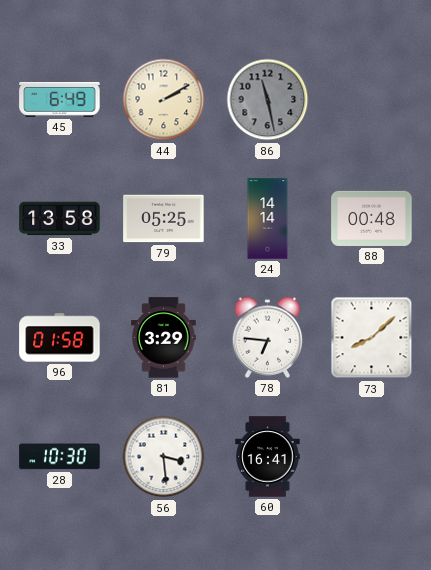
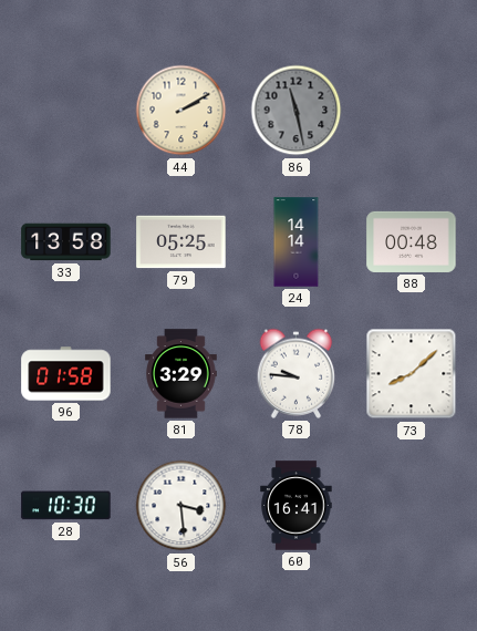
45: 6:49 -> none (60, 99)
78: 6:46 -> 9:46 (297, 373)
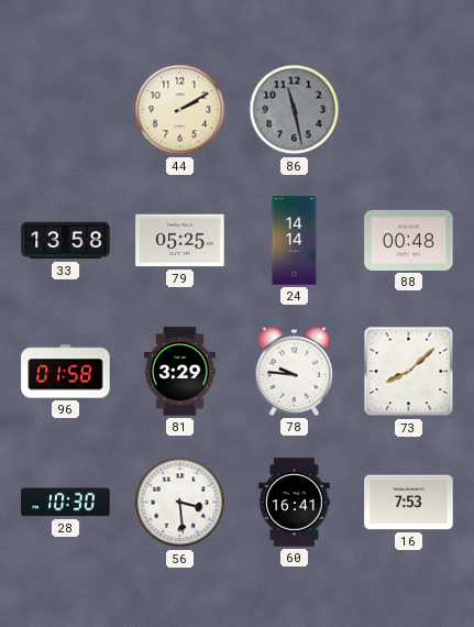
16: none -> 7:53 (409, 503)
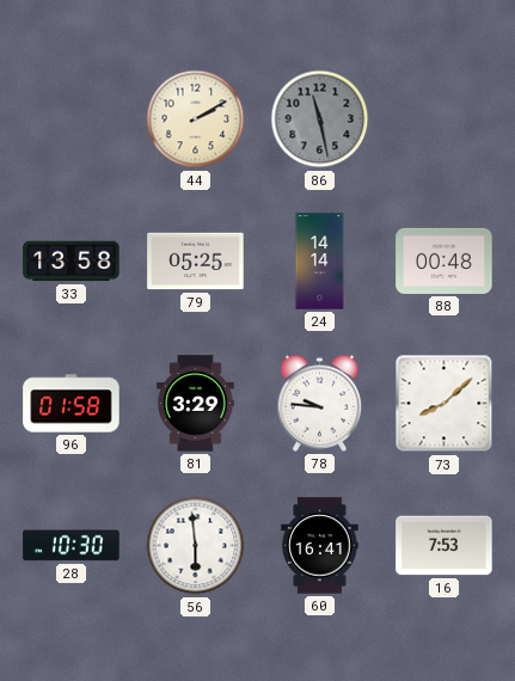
56: 3:29 -> 5:59 (196, 546)
